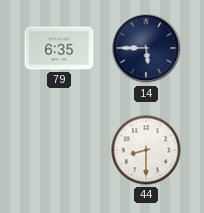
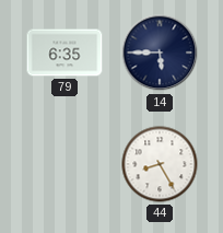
44: 8:30 -> 8:25 (160, 164)
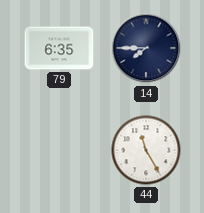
14: 5:45 -> 7:45 (146, 48)
44: 8:25 -> 11:25 (146, 150)
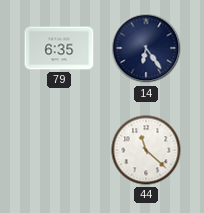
14: 7:45 -> 6:24 (146, 48)
44: 11:25 -> 11:22 (146, 150)
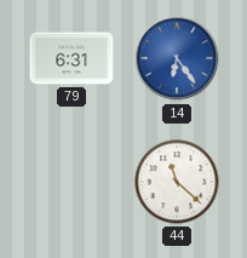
79: 6:35 -> 6:31 (71, 58)
14 dial: navy -> blue (177, 58)
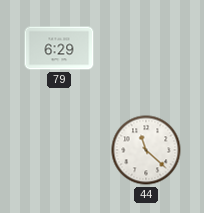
79: 6:31 -> 6:29 (59, 48)
14: 6:24 -> none (177, 58)
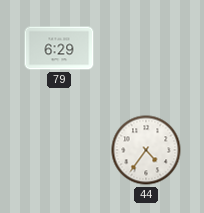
44: 11:22 -> 4:36 (146, 150)
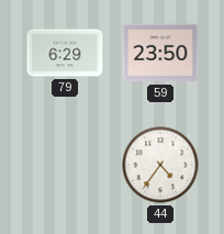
59: none -> 23:50 (160, 53)
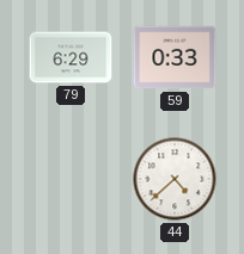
59: 23:50 -> 0:33 (175, 57)
44: 4:36 -> 4:38 (175, 179)
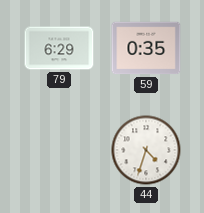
59: 0:33 -> 0:35 (146, 48)
44: 4:38 -> 4:33 (146, 150)
